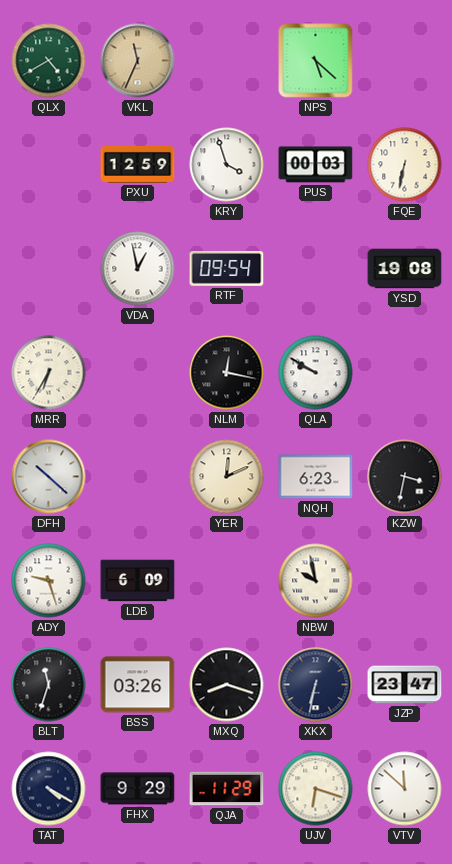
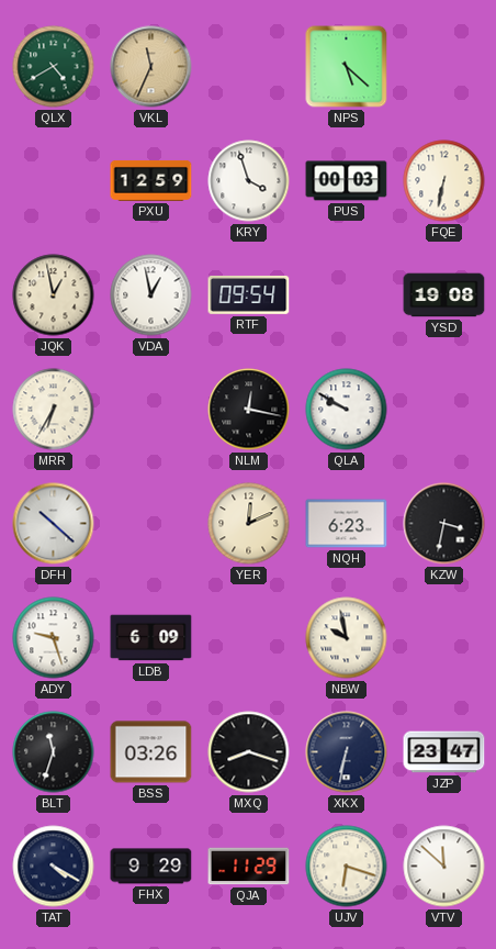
JQK: none -> 12:58 (54, 295)
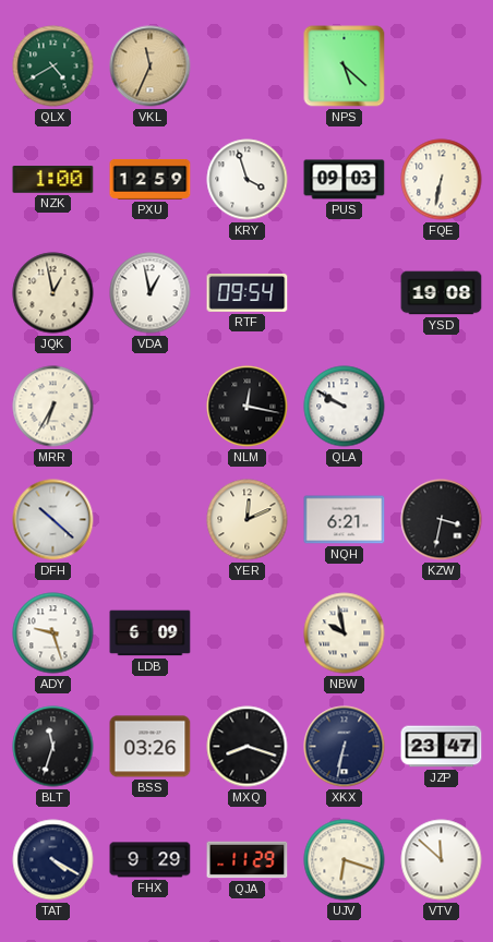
NZK: none -> 1:00 (53, 180)
PUS: 00:03 -> 09:03 (345, 180)
NQH: 6:23 -> 6:21 (345, 520)
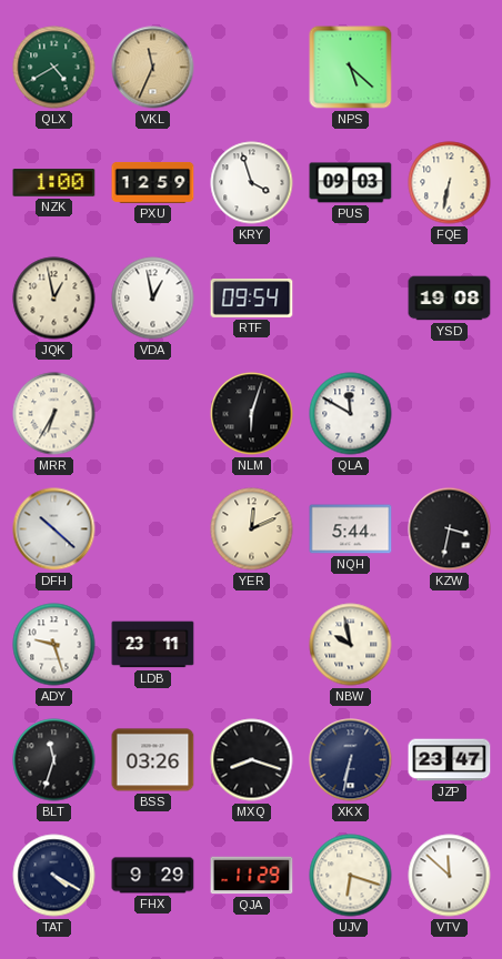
NLM: 12:17 -> 6:03 (252, 414)
QLA: 9:50 -> 11:50 (351, 414)
NQH: 6:21 -> 5:44 (351, 529)
LDB: 6:09 -> 23:11 (153, 645)
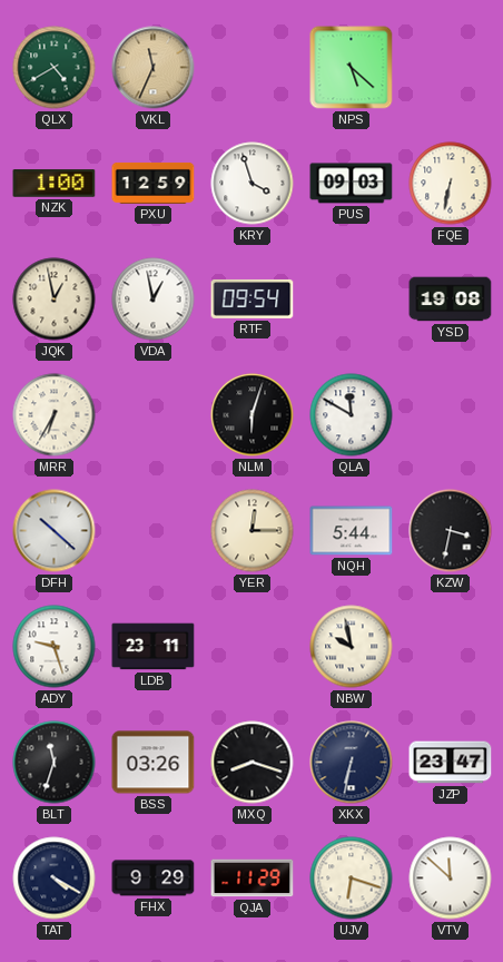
YER: 12:11 -> 12:15 (253, 531)
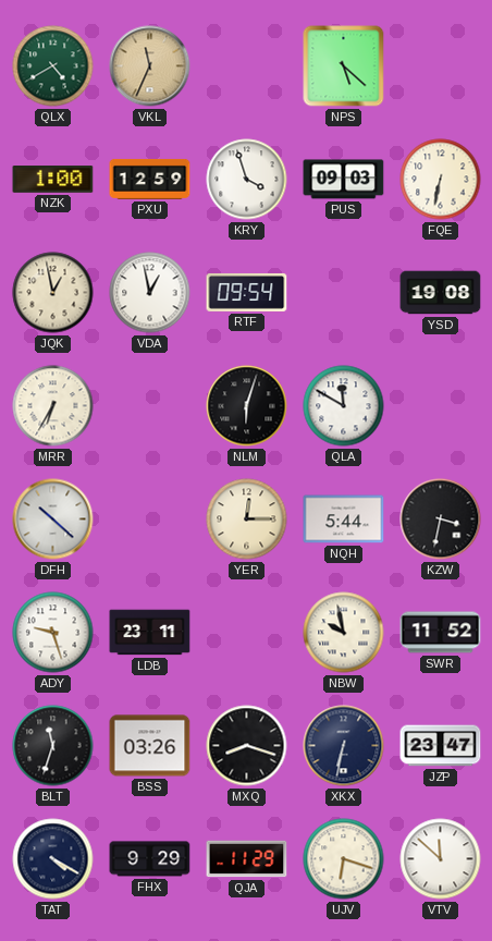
SWR: none -> 11:52 (441, 633)
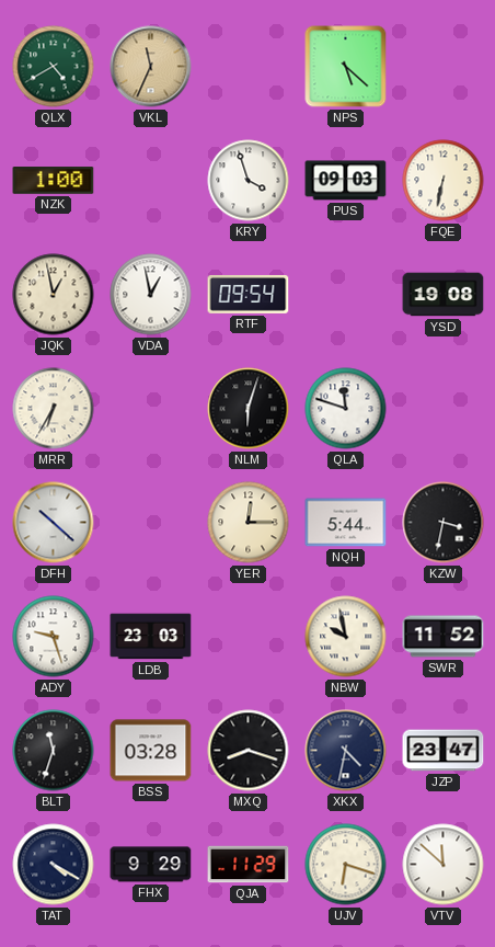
PXU: 12:59 -> none (150, 179)
QLA: 11:50 -> 11:48 (346, 409)
LDB: 23:11 -> 23:03 (151, 637)
BSS: 03:26 -> 03:28 (151, 751)
XKX: 6:32 -> 4:32 (346, 751)
